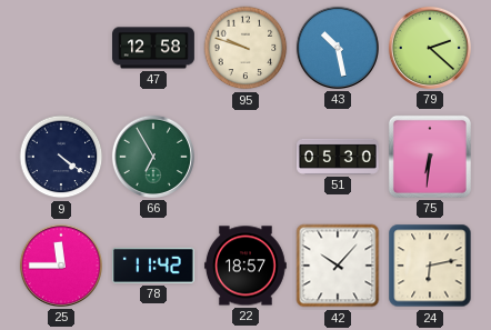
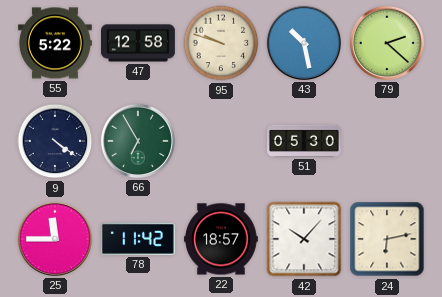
55: none -> 5:22 (55, 43)
75: 6:31 -> none (430, 157)
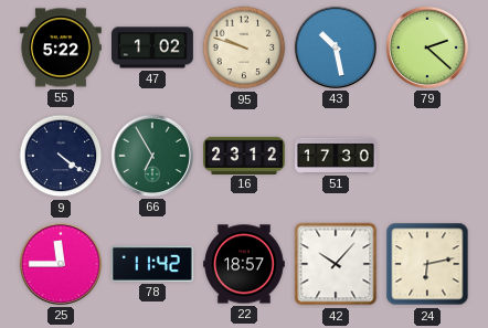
47: 12:58 -> 1:02 (153, 47)
16: none -> 23:12 (245, 155)
51: 05:30 -> 17:30 (337, 156)
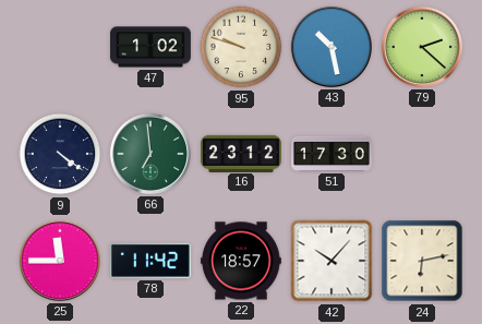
55: 5:22 -> none (61, 47)
66: 6:55 -> 6:59 (150, 154)
